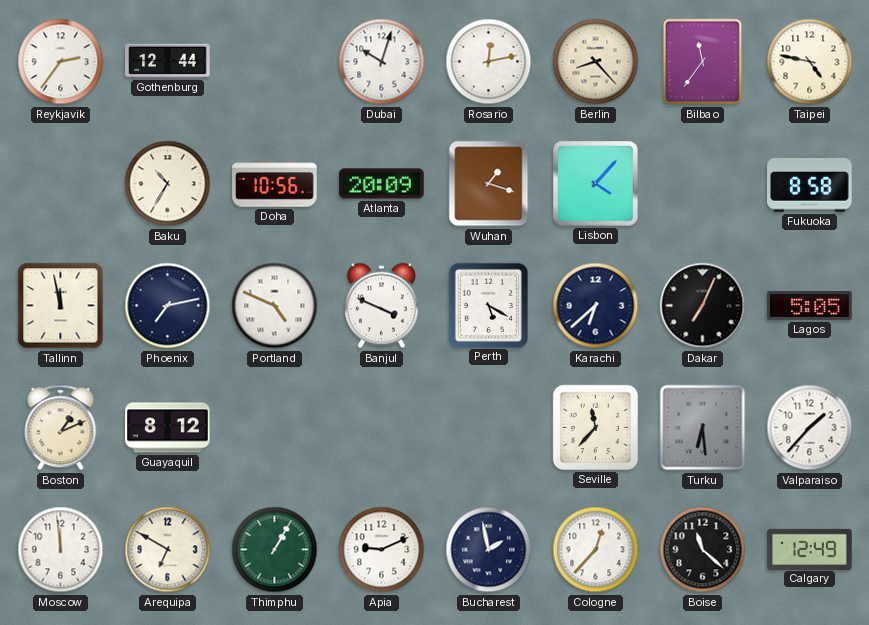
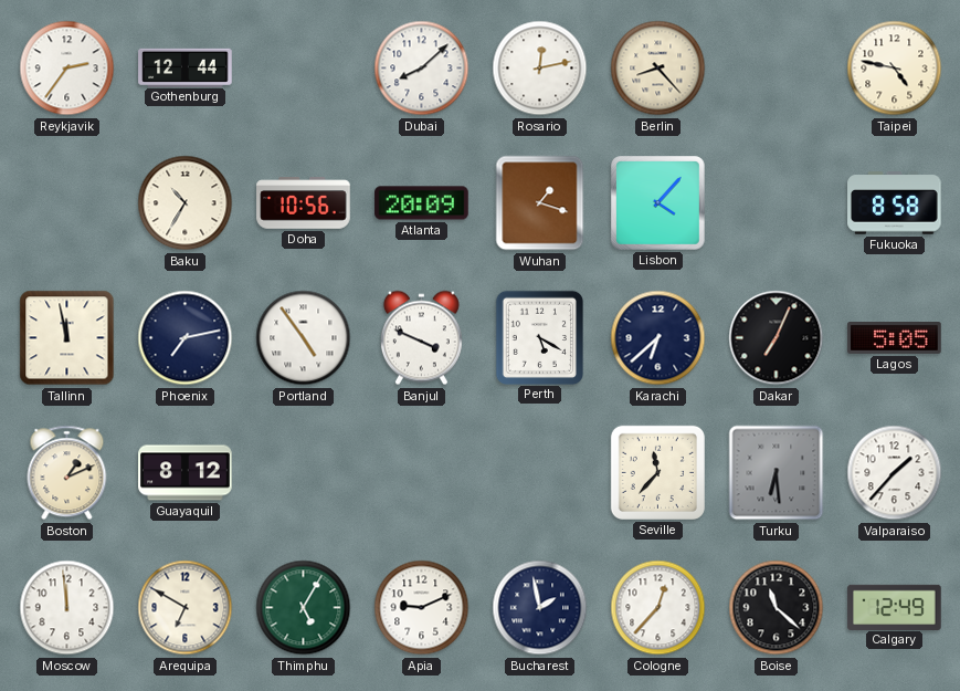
Dubai: 10:03 -> 8:08 (422, 69)
Bilbao: 11:36 -> none (703, 62)
Portland: 4:49 -> 4:54 (304, 338)
Thimphu: 1:05 -> 5:05 (304, 608)
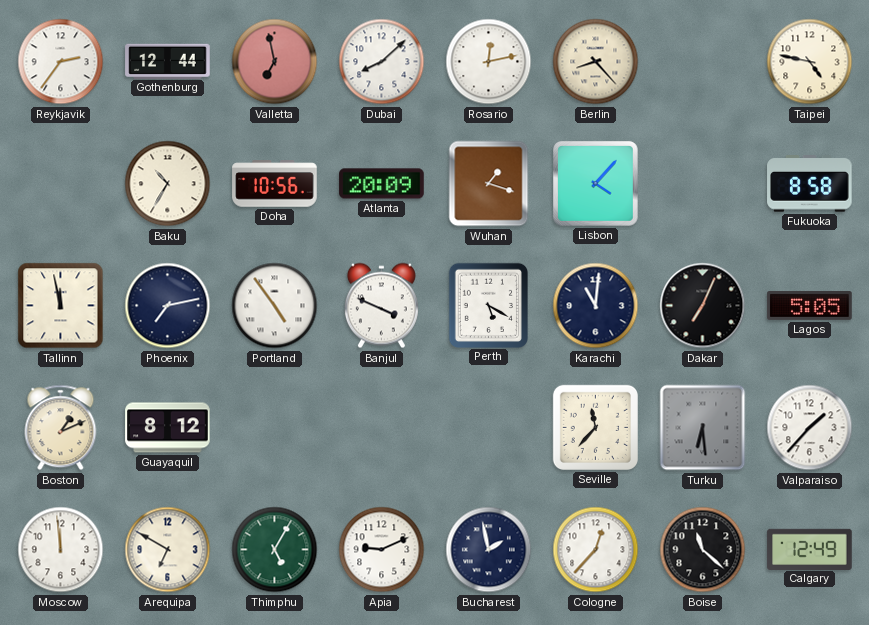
Valletta: none -> 6:58 (275, 62)
Karachi: 6:38 -> 11:01 (596, 306)
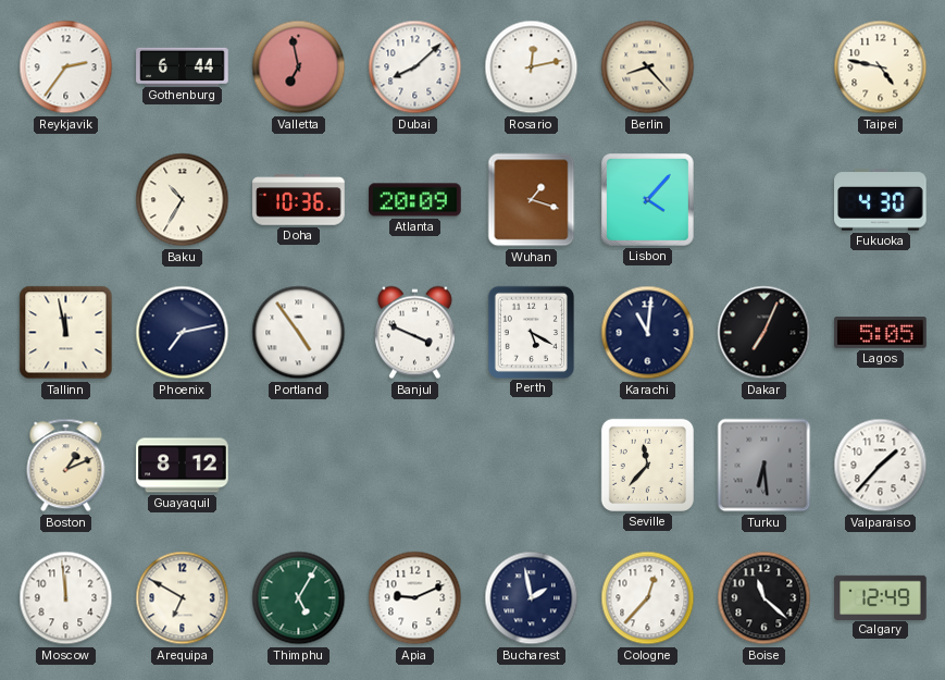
Gothenburg: 12:44 -> 6:44 (183, 66)
Doha: 10:56 -> 10:36 (299, 200)
Fukuoka: 8:58 -> 4:30 (881, 200)
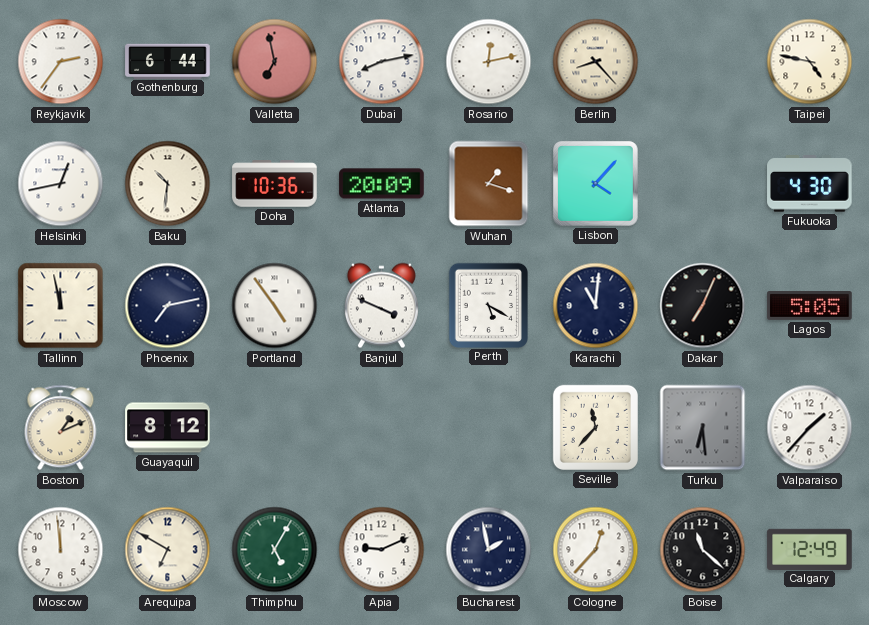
Dubai: 8:08 -> 8:13 (382, 62)
Helsinki: none -> 12:43 (61, 184)
Baku: 10:35 -> 10:31 (168, 184)
